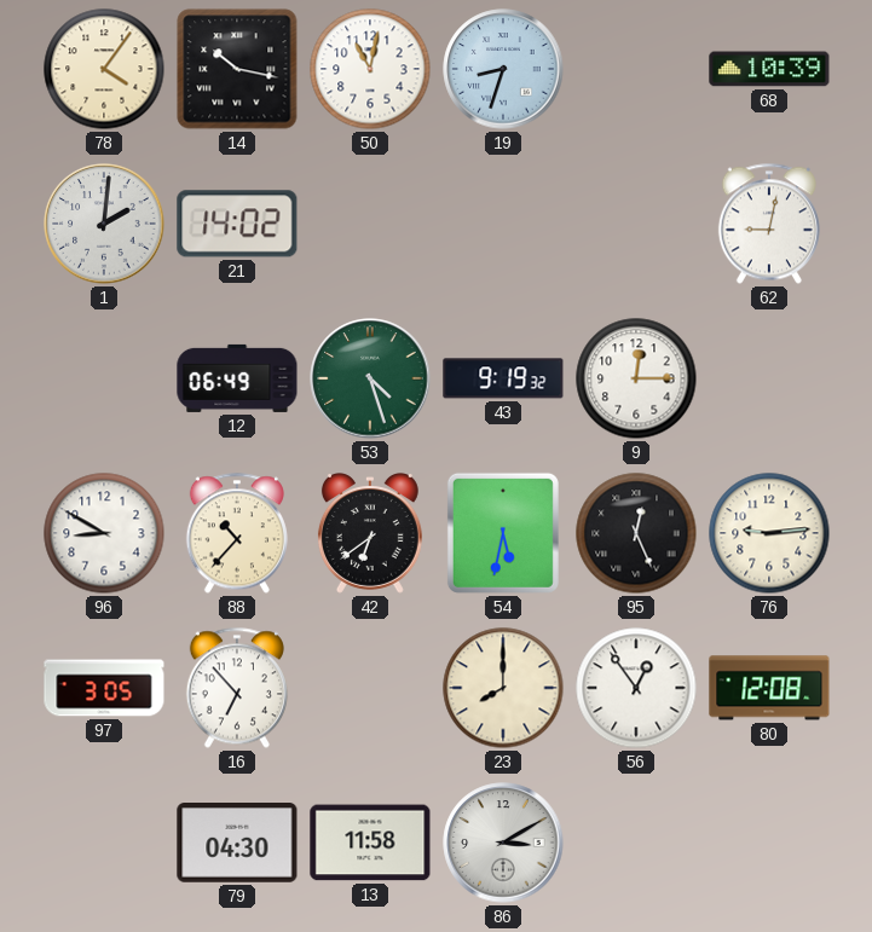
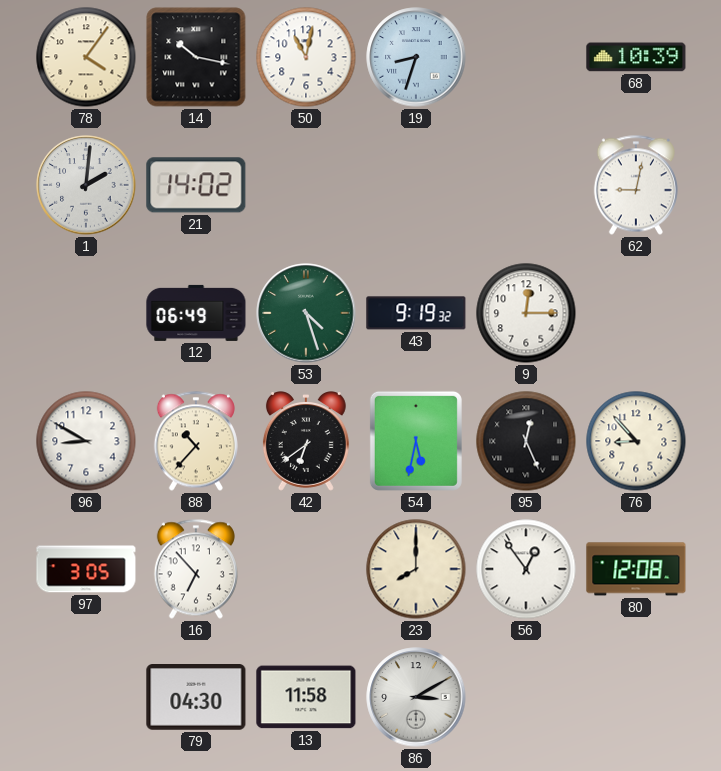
76: 9:14 -> 8:53 (636, 441)
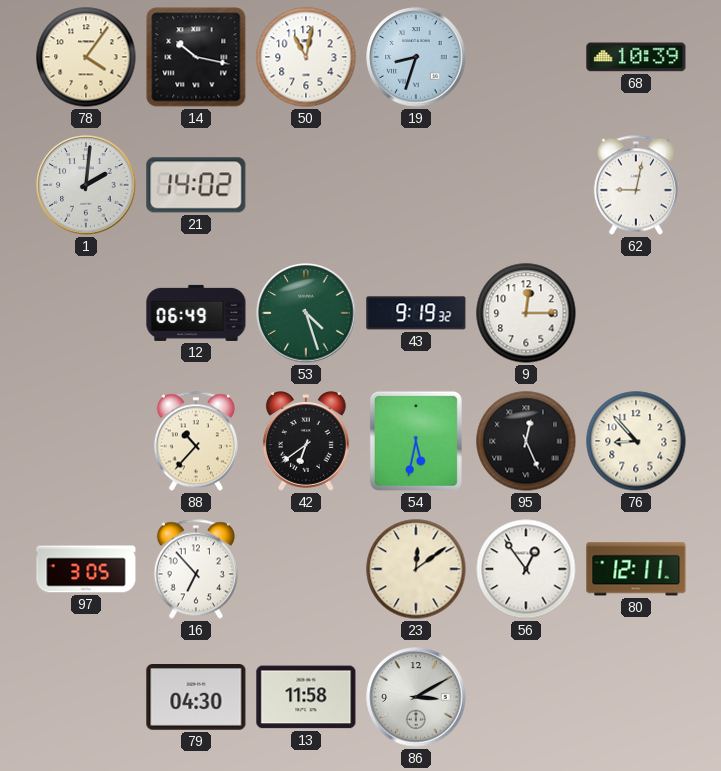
96: 8:50 -> none (86, 441)
23: 8:00 -> 12:09 (416, 569)
80: 12:08 -> 12:11 (636, 569)
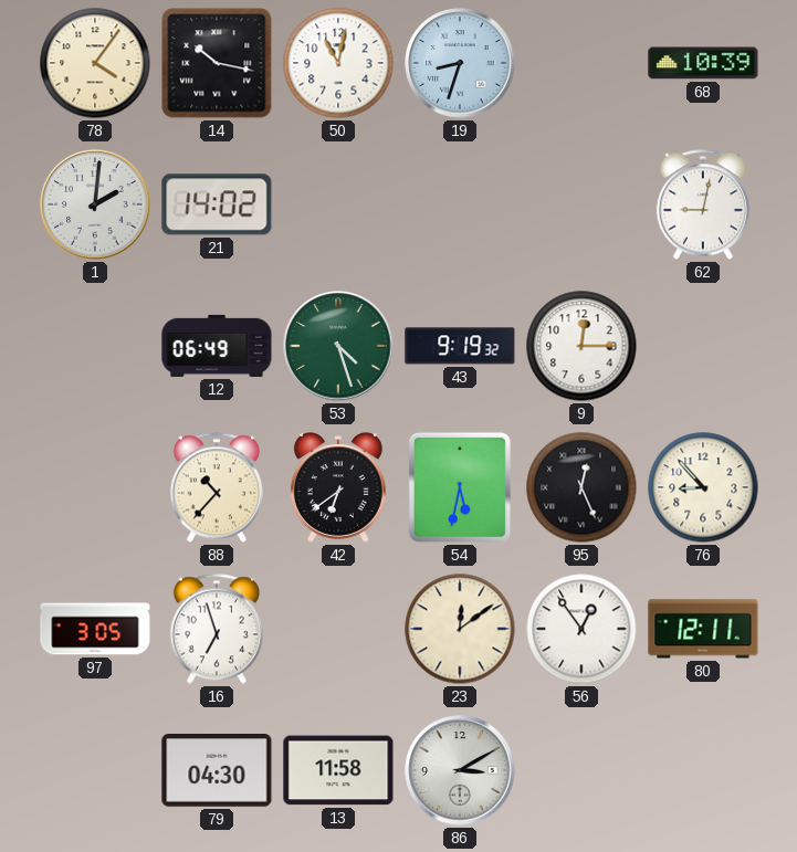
16: 6:53 -> 6:57 (217, 629)
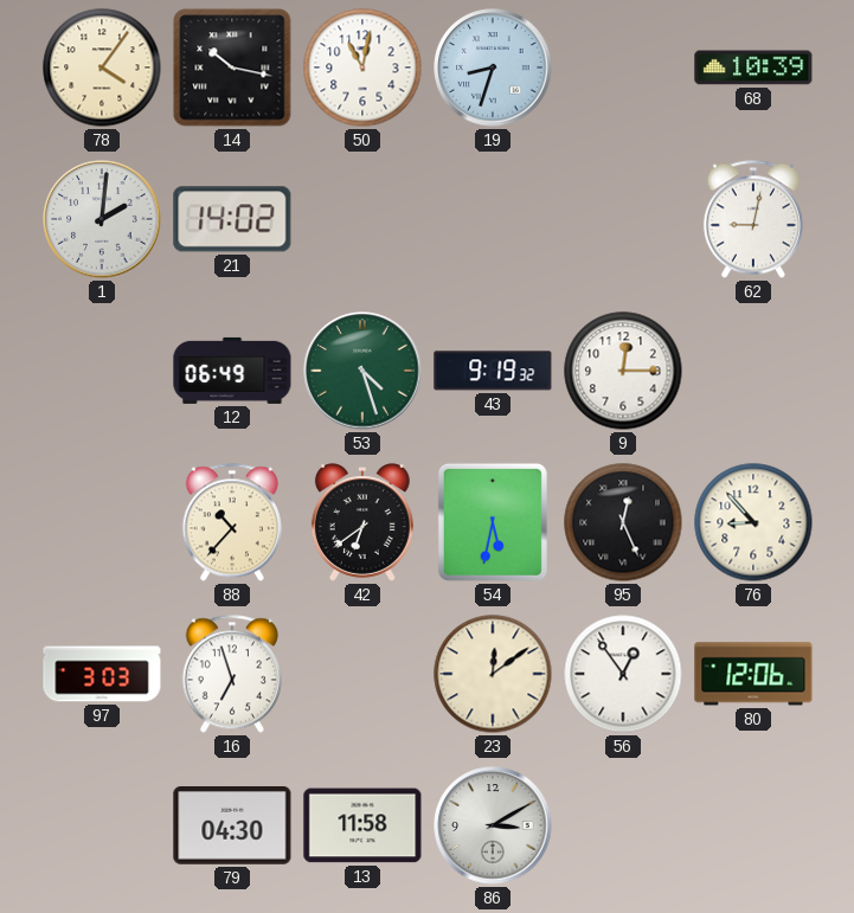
97: 3:05 -> 3:03 (102, 674)
80: 12:11 -> 12:06 (753, 674)
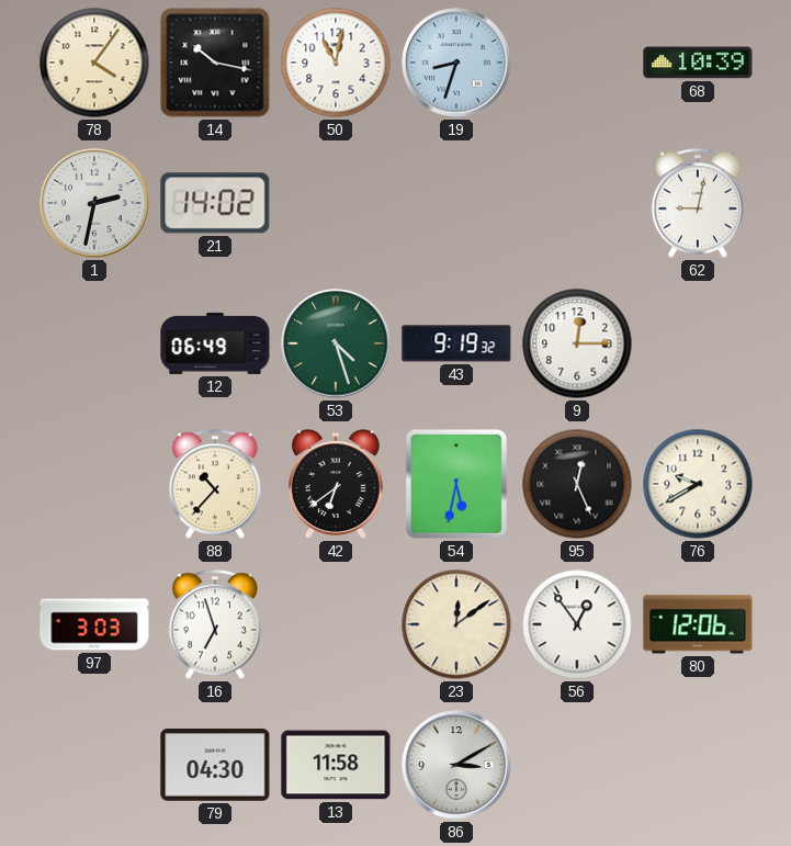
1: 2:01 -> 2:32 (94, 203)
76: 8:53 -> 9:40 (698, 484)
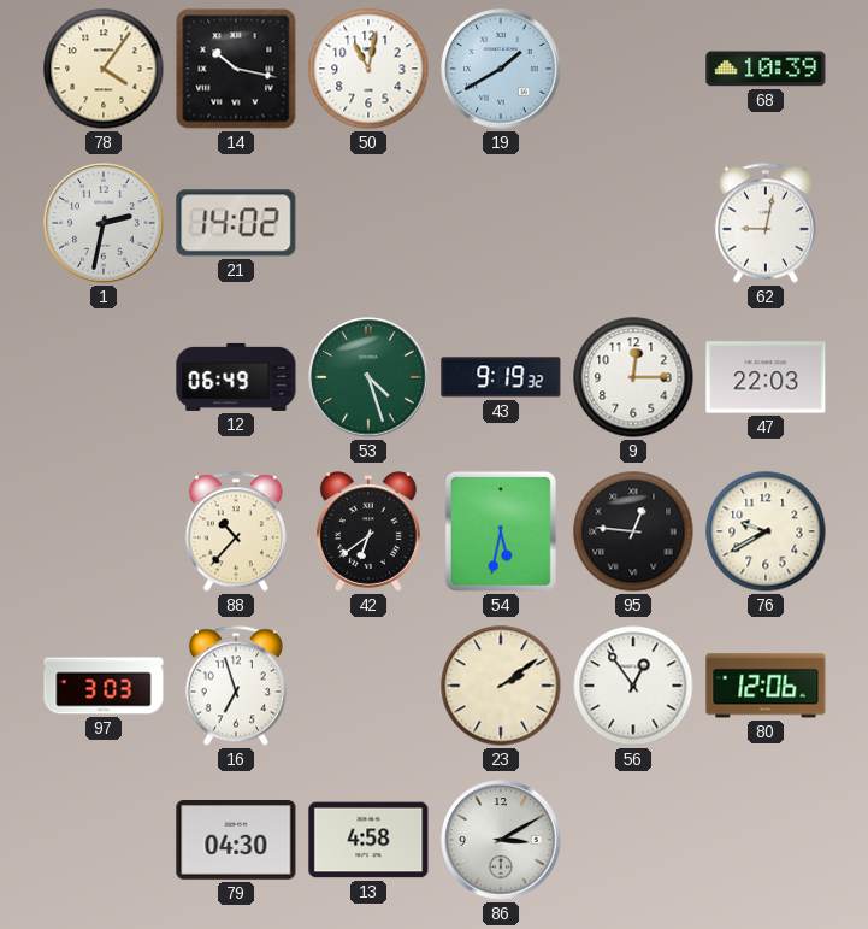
19: 8:33 -> 1:40 (501, 69)
47: none -> 22:03 (766, 377)
95: 12:26 -> 12:46 (633, 531)
23: 12:09 -> 2:09 (501, 686)
13: 11:58 -> 4:58 (368, 840)
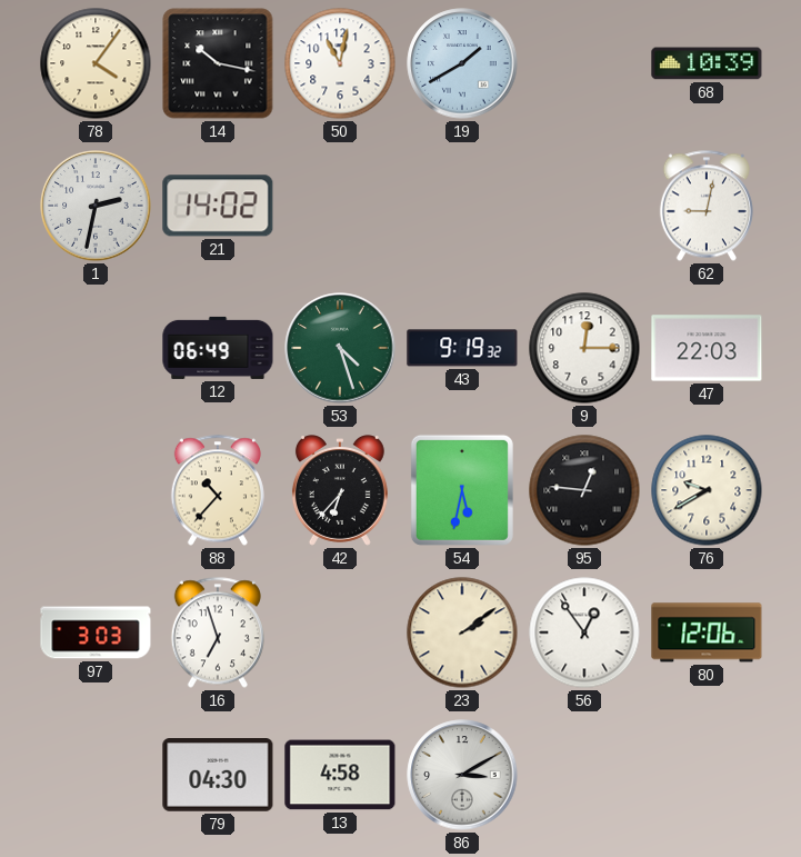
42: 6:39 -> 6:37 (340, 490)
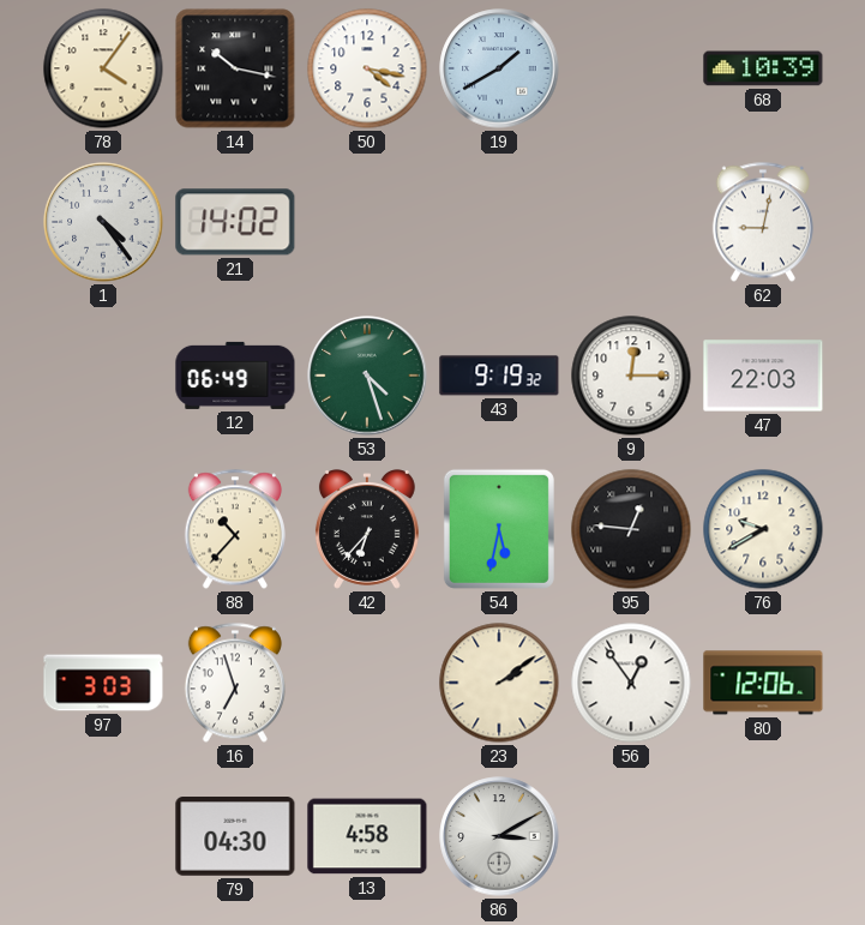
50: 11:02 -> 4:17 (367, 68)
1: 2:32 -> 4:24 (103, 222)
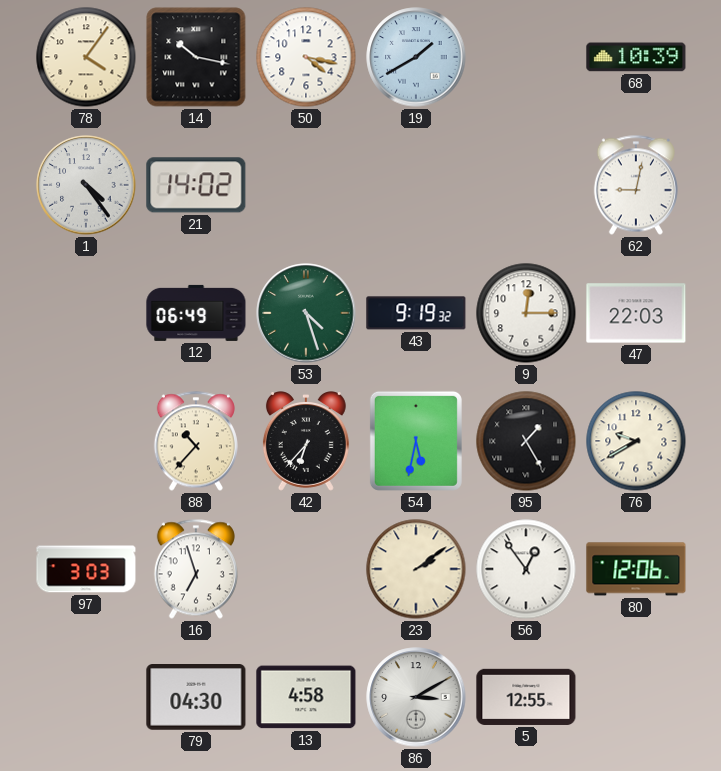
95: 12:46 -> 1:25 (526, 441)
5: none -> 12:55 (526, 697)
